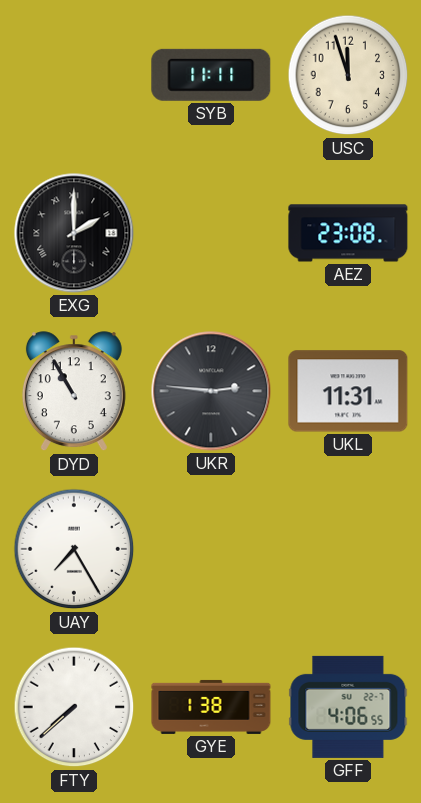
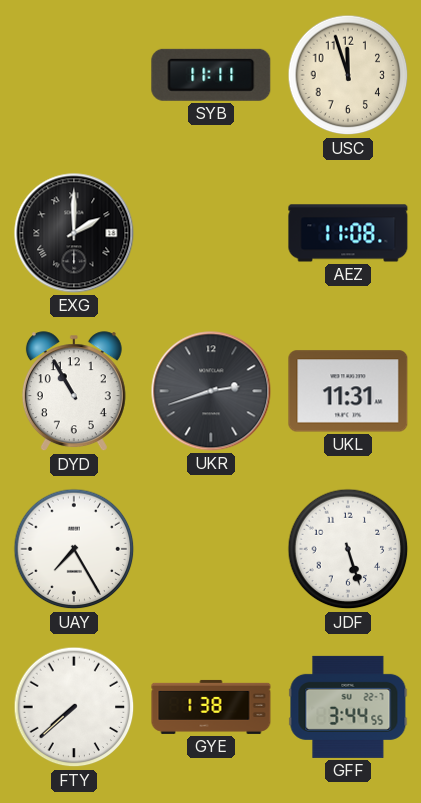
AEZ: 23:08 -> 11:08 (348, 233)
UKR: 2:46 -> 2:42 (211, 391)
JDF: none -> 5:27 (348, 549)
GFF: 4:06 -> 3:44 (348, 707)
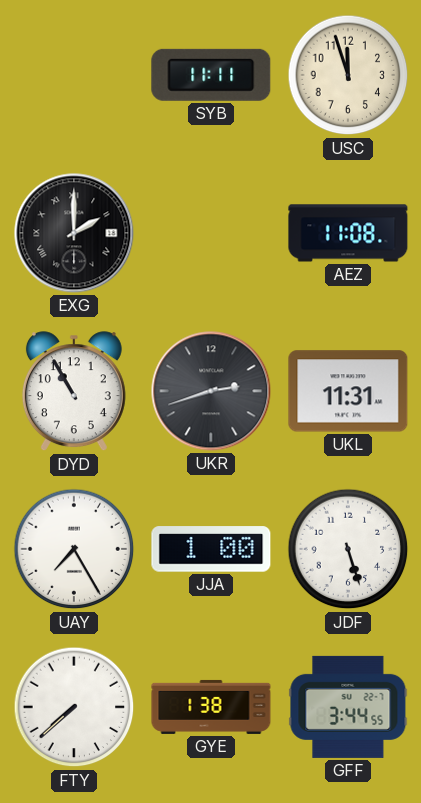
JJA: none -> 1:00 (211, 549)
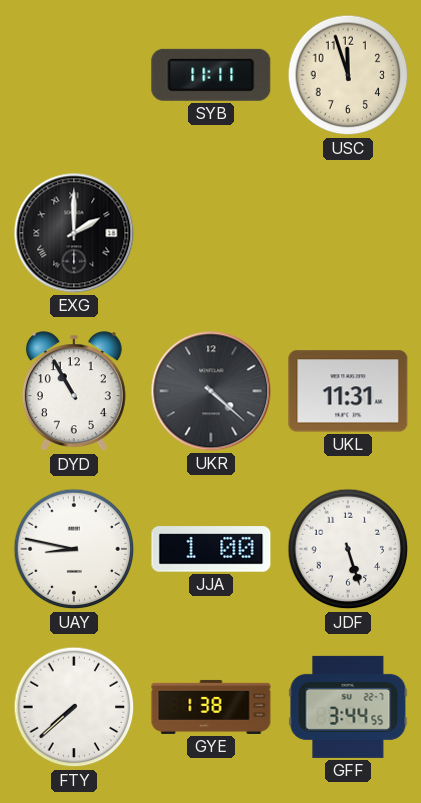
AEZ: 11:08 -> none (348, 233)
UKR: 2:42 -> 4:22 (211, 391)
UAY: 7:25 -> 8:47 (74, 549)
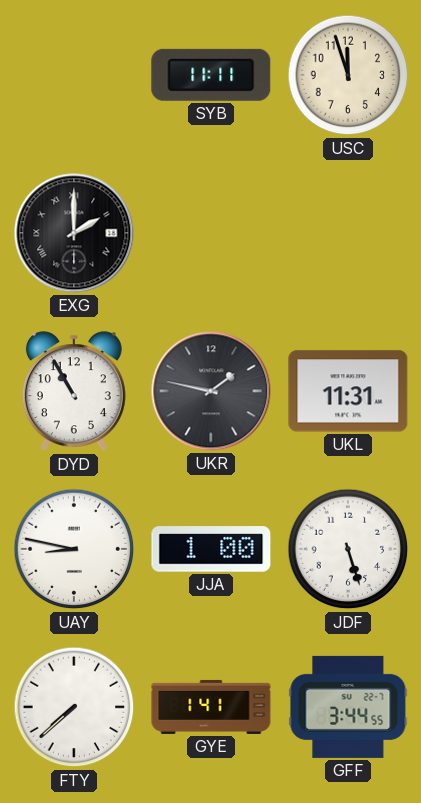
UKR: 4:22 -> 1:47 (211, 391)
GYE: 1:38 -> 1:41 (211, 707)
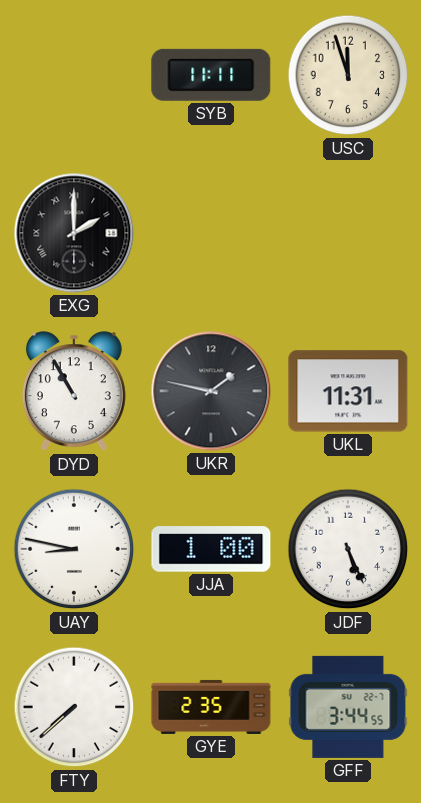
JDF: 5:27 -> 5:26 (348, 549)
GYE: 1:41 -> 2:35 (211, 707)
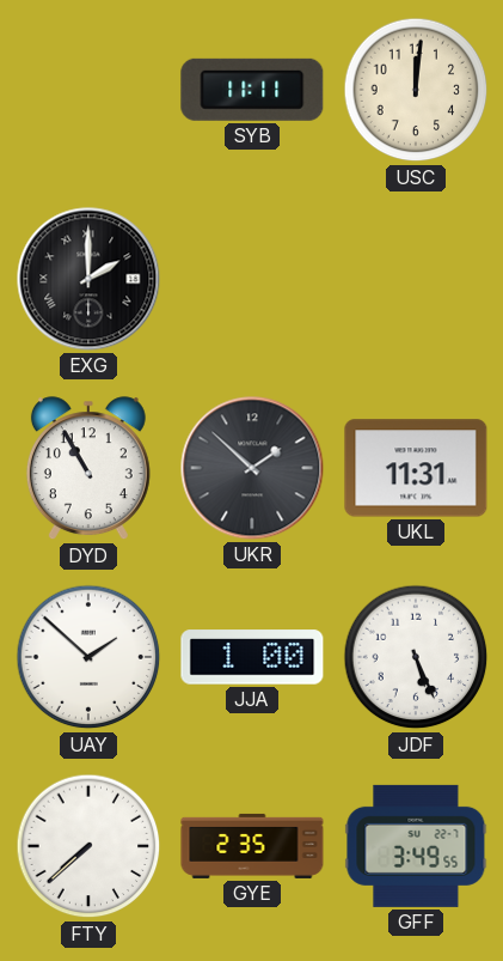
USC: 11:57 -> 12:01 (416, 90)
UKR: 1:47 -> 1:52 (252, 468)
UAY: 8:47 -> 1:52 (88, 657)
GFF: 3:44 -> 3:49 (416, 846)
